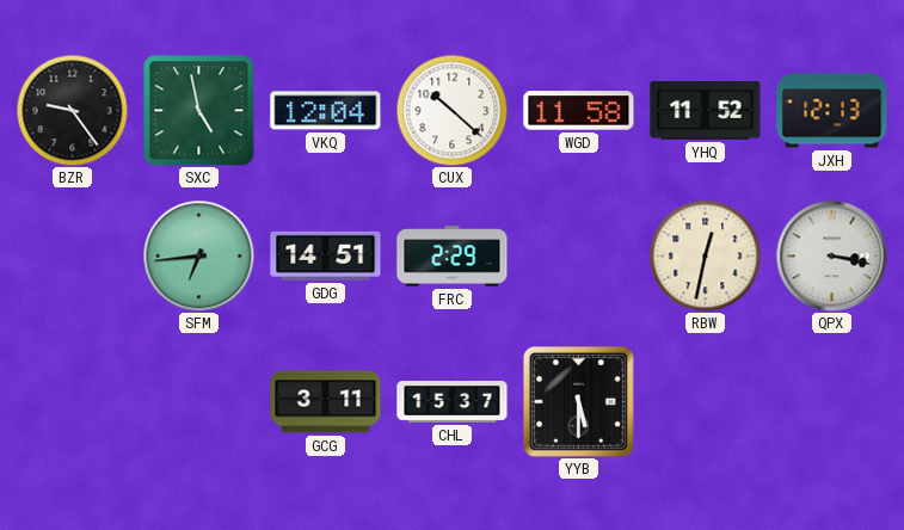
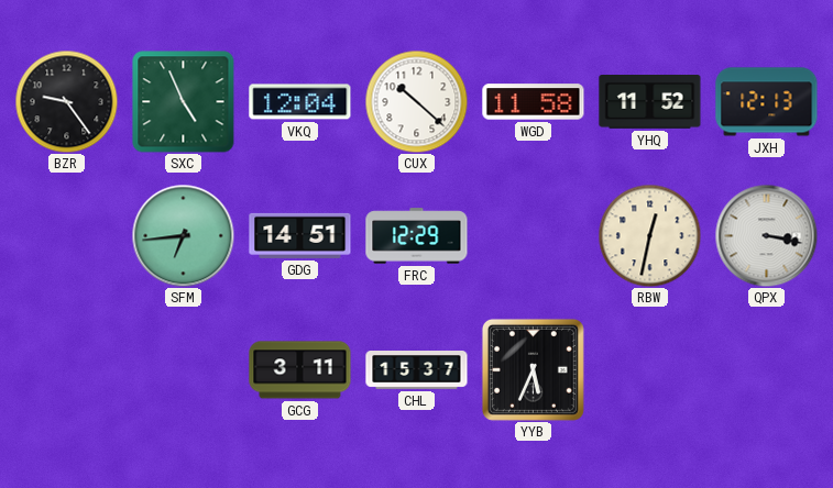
SXC: 4:58 -> 4:56 (184, 102)
FRC: 2:29 -> 12:29 (417, 236)
YYB: 5:30 -> 5:34 (533, 369)
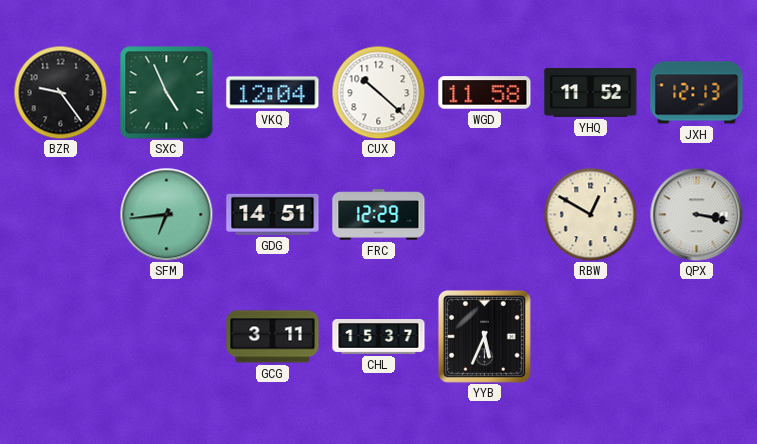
RBW: 12:32 -> 12:50 (590, 214)
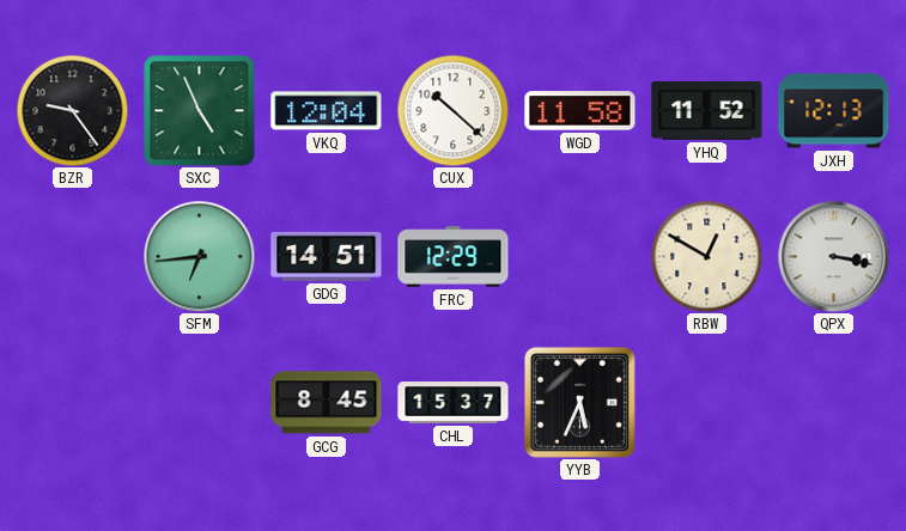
GCG: 3:11 -> 8:45 (327, 403)
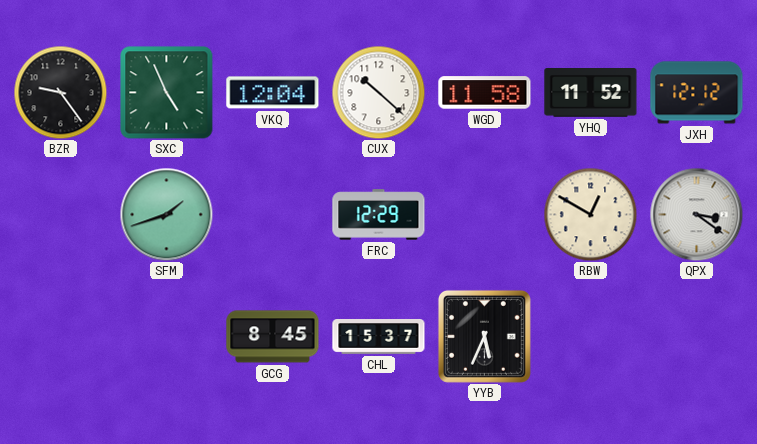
JXH: 12:13 -> 12:12 (697, 93)
SFM: 6:44 -> 1:42 (166, 214)
GDG: 14:51 -> none (327, 256)
QPX: 3:17 -> 3:21 (696, 214)
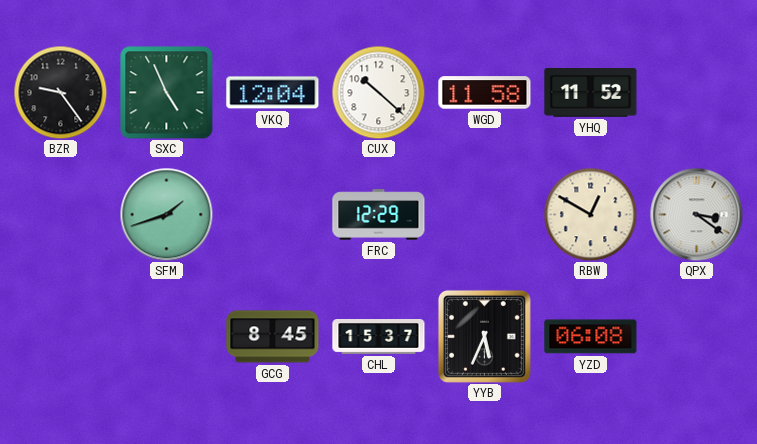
JXH: 12:12 -> none (697, 93)
YZD: none -> 06:08 (591, 337)
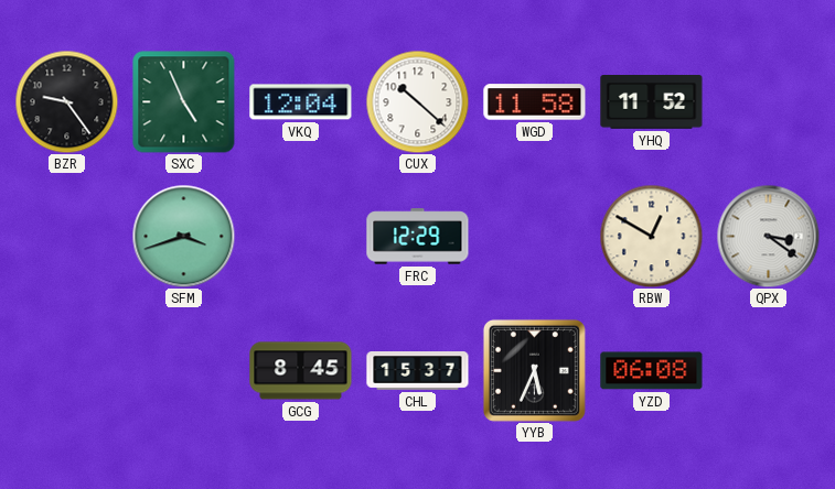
SFM: 1:42 -> 3:42 (183, 236)
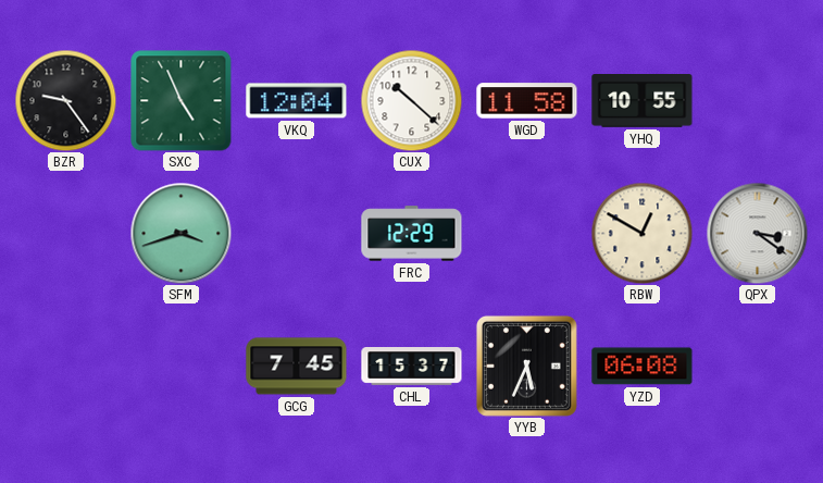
YHQ: 11:52 -> 10:55 (643, 101)
GCG: 8:45 -> 7:45 (297, 367)
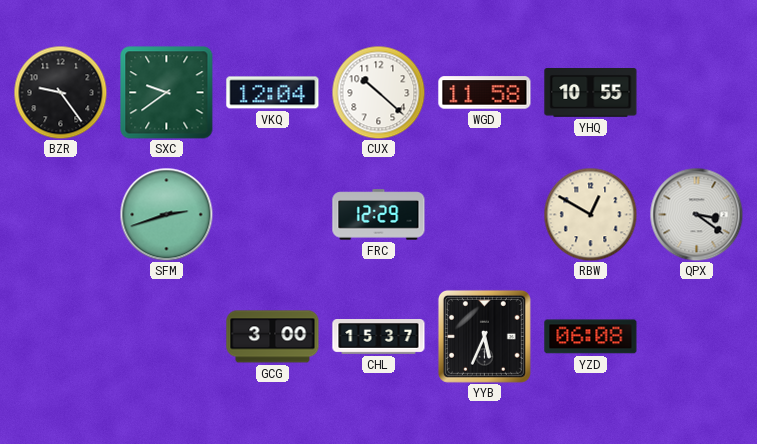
SXC: 4:56 -> 9:39 (167, 93)
SFM: 3:42 -> 2:42 (166, 214)
GCG: 7:45 -> 3:00 (273, 337)
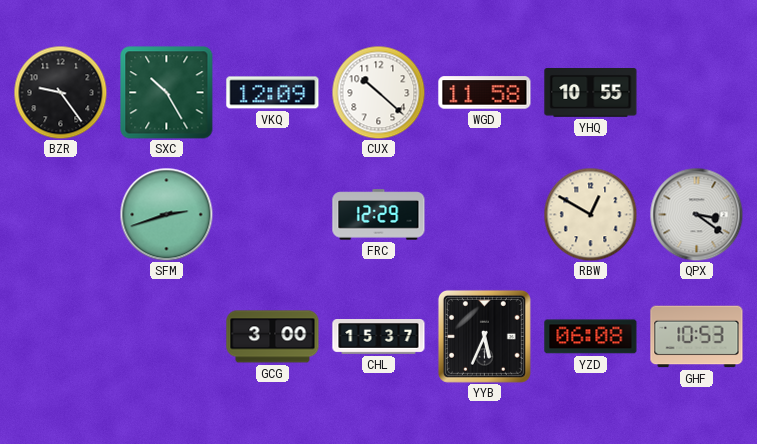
SXC: 9:39 -> 10:25 (167, 93)
VKQ: 12:04 -> 12:09 (273, 93)
GHF: none -> 10:53 (697, 337)
